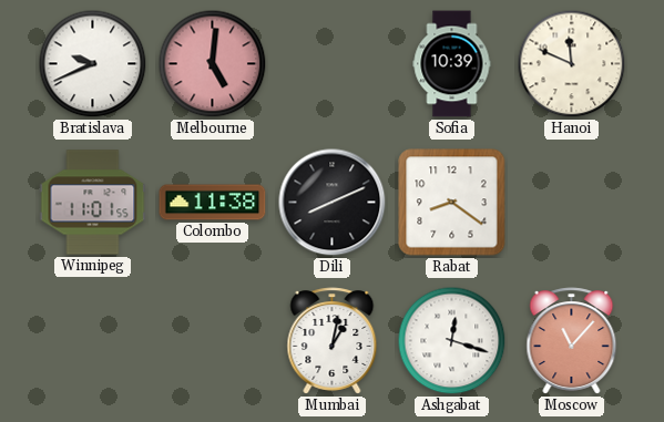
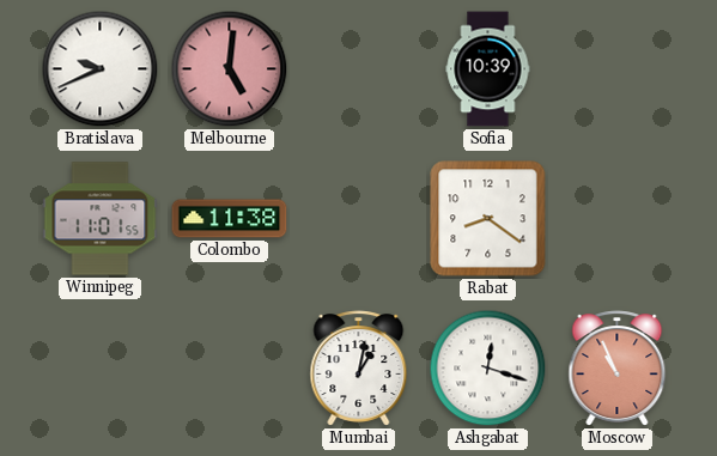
Hanoi: 11:49 -> none (572, 64)
Dili: 8:11 -> none (333, 203)
Moscow: 11:07 -> 10:56 (618, 369)
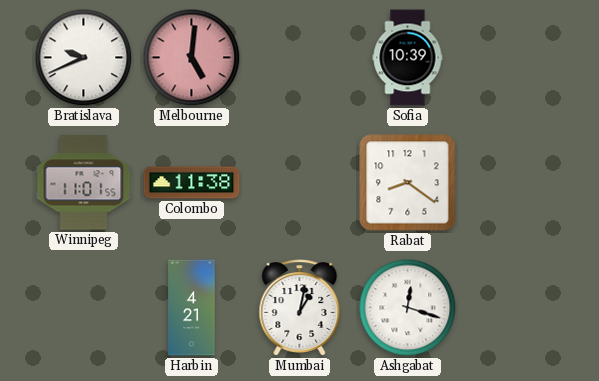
Harbin: none -> 4:21 (192, 308)
Moscow: 10:56 -> none (618, 369)
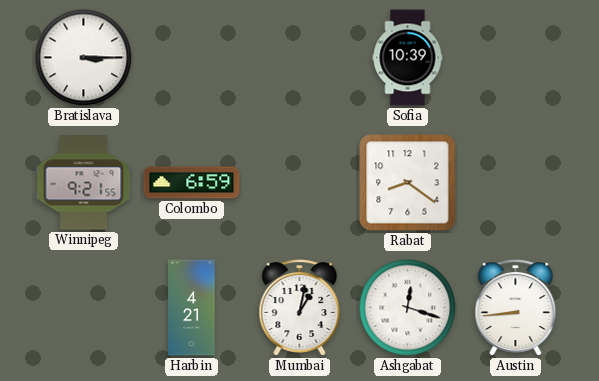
Bratislava: 9:41 -> 3:15 (84, 58)
Melbourne: 5:01 -> none (192, 58)
Winnipeg: 11:01 -> 9:21 (84, 183)
Colombo: 11:38 -> 6:59 (192, 183)
Austin: none -> 8:44 (516, 308)
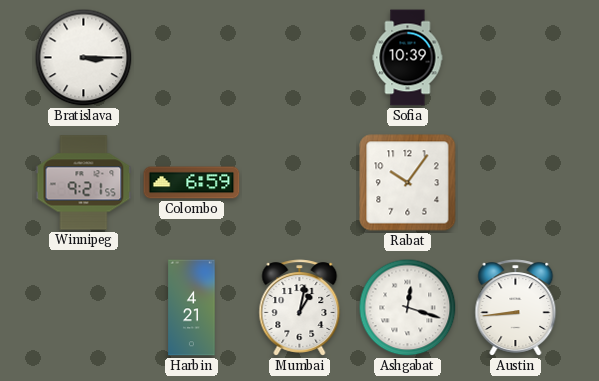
Rabat: 8:21 -> 10:06 (408, 183)
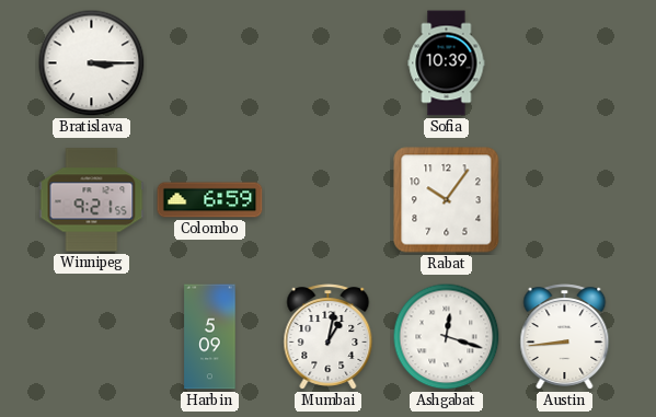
Harbin: 4:21 -> 5:09 (210, 337)
